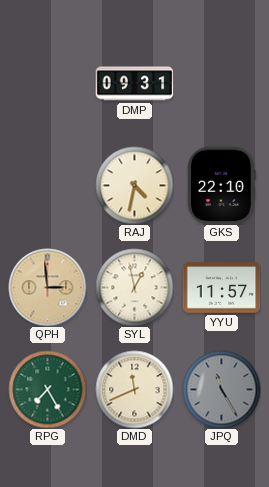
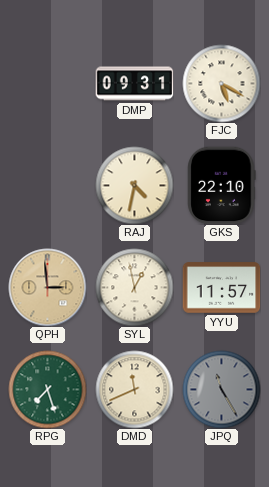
FJC: none -> 5:20 (221, 83)
RPG: 7:25 -> 7:27 (47, 389)
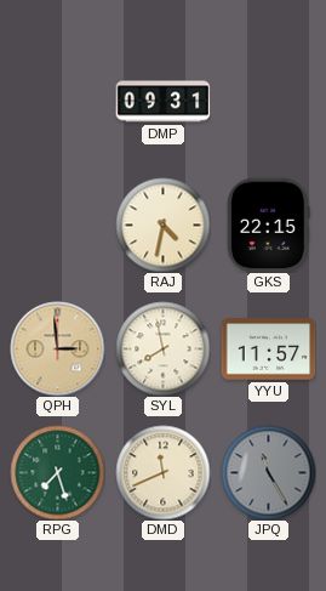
FJC: 5:20 -> none (221, 83)
GKS: 22:10 -> 22:15 (269, 225)
SYL: 12:58 -> 7:58 (162, 348)
